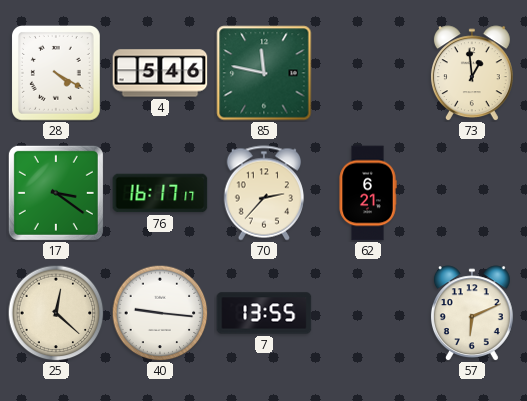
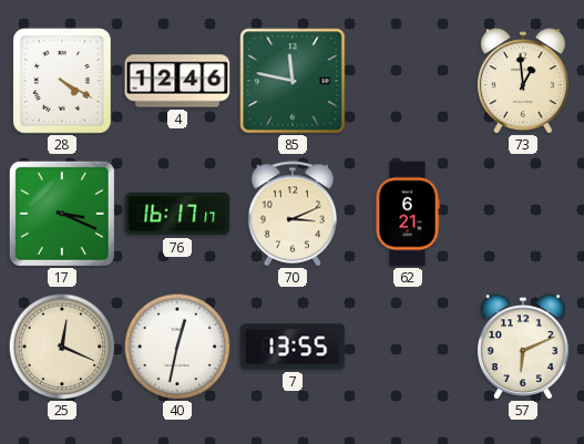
4: 5:46 -> 12:46 (177, 81)
17: 3:21 -> 3:19 (62, 214)
70: 2:37 -> 3:11 (291, 214)
25: 12:22 -> 12:19 (62, 347)
40: 9:16 -> 12:32 (177, 347)
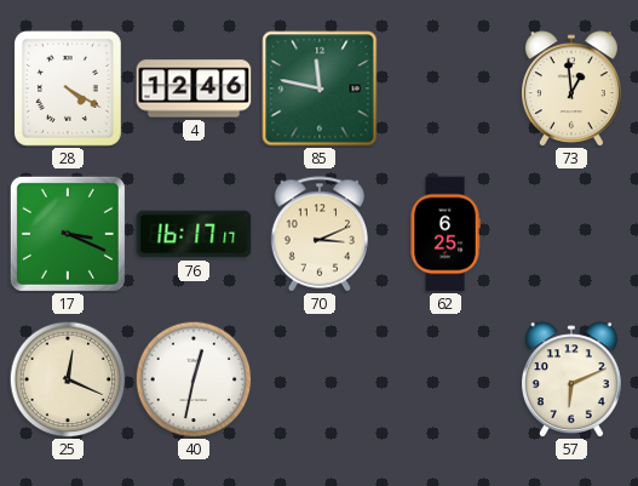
62: 6:21 -> 6:25 (446, 234)
7: 13:55 -> none (293, 347)
